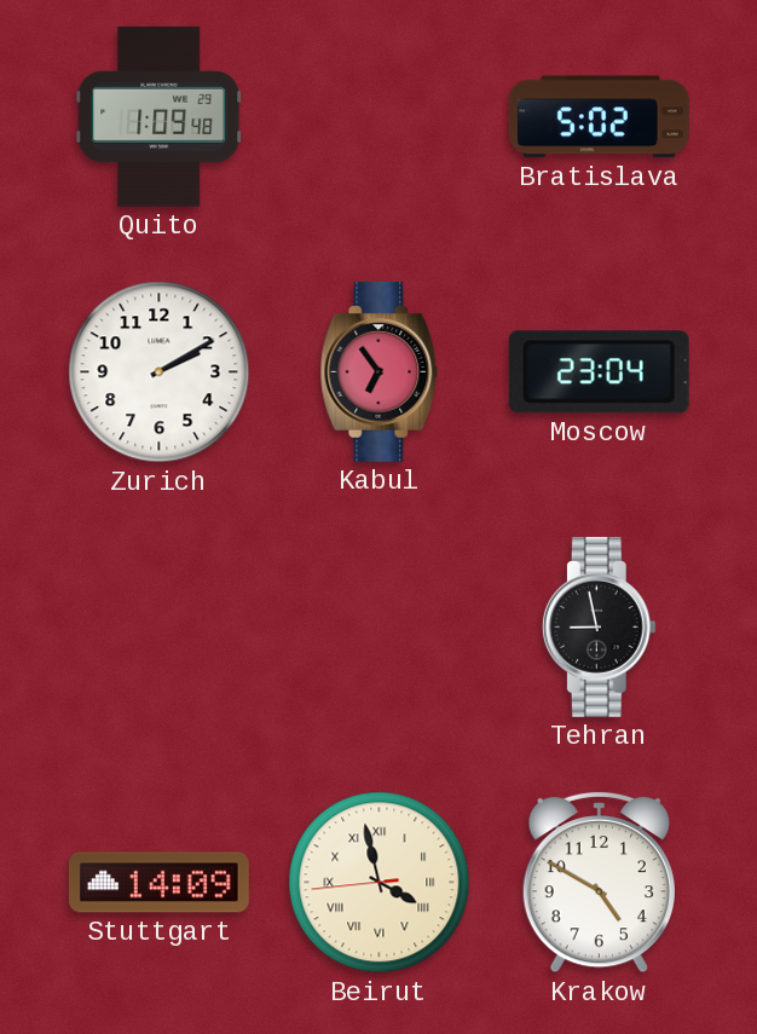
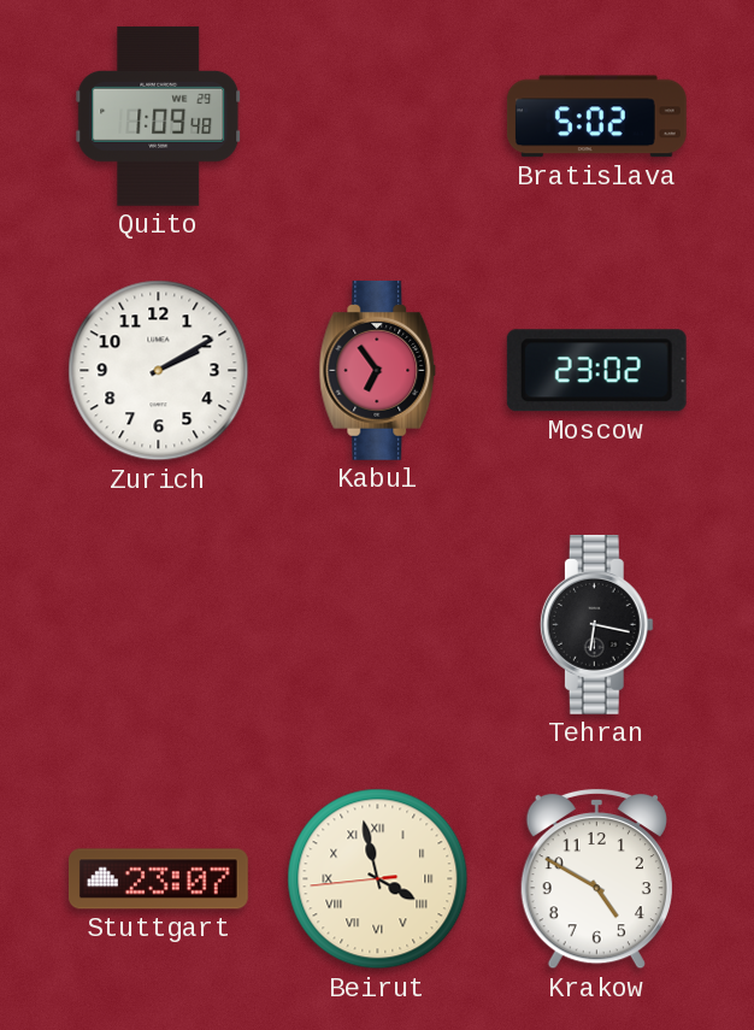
Moscow: 23:04 -> 23:02 (596, 371)
Tehran: 8:58 -> 6:17 (596, 624)
Stuttgart: 14:09 -> 23:07 (159, 879)
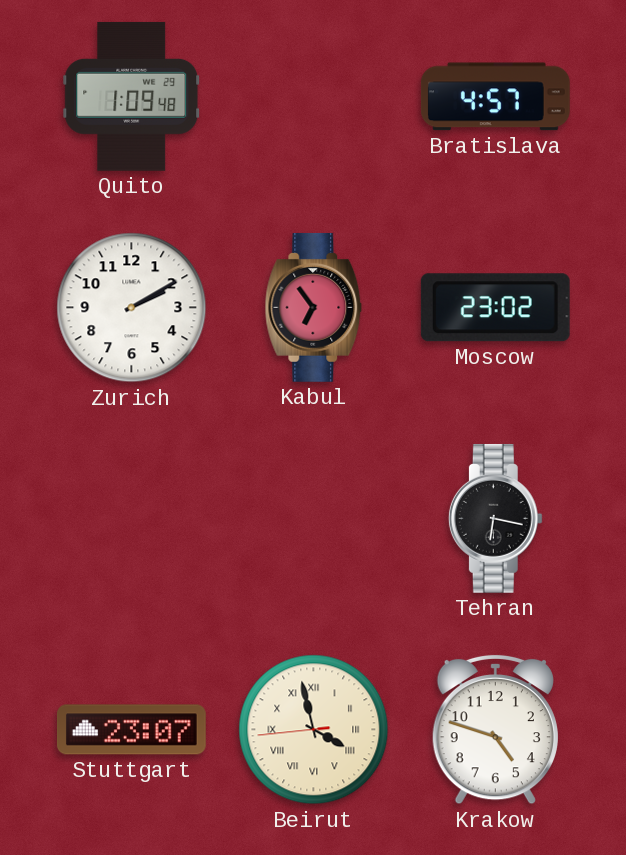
Bratislava: 5:02 -> 4:57 (495, 97)
Krakow: 4:50 -> 4:48 (495, 729)
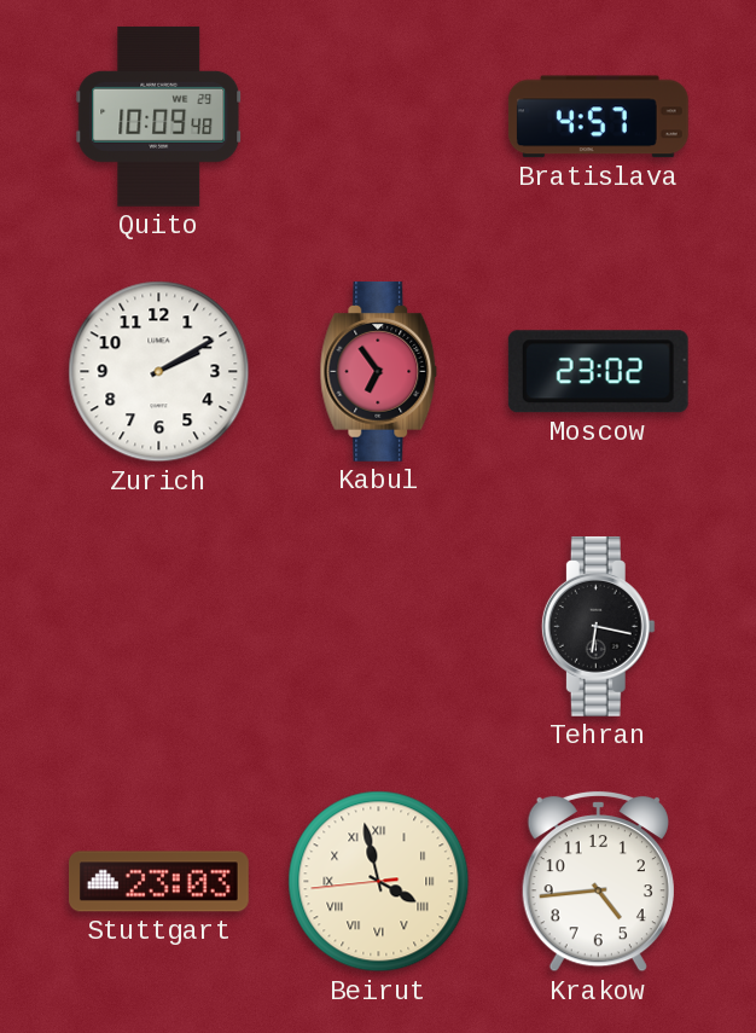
Quito: 1:09 -> 10:09 (159, 116)
Stuttgart: 23:07 -> 23:03 (159, 882)
Krakow: 4:48 -> 4:44 (598, 881)
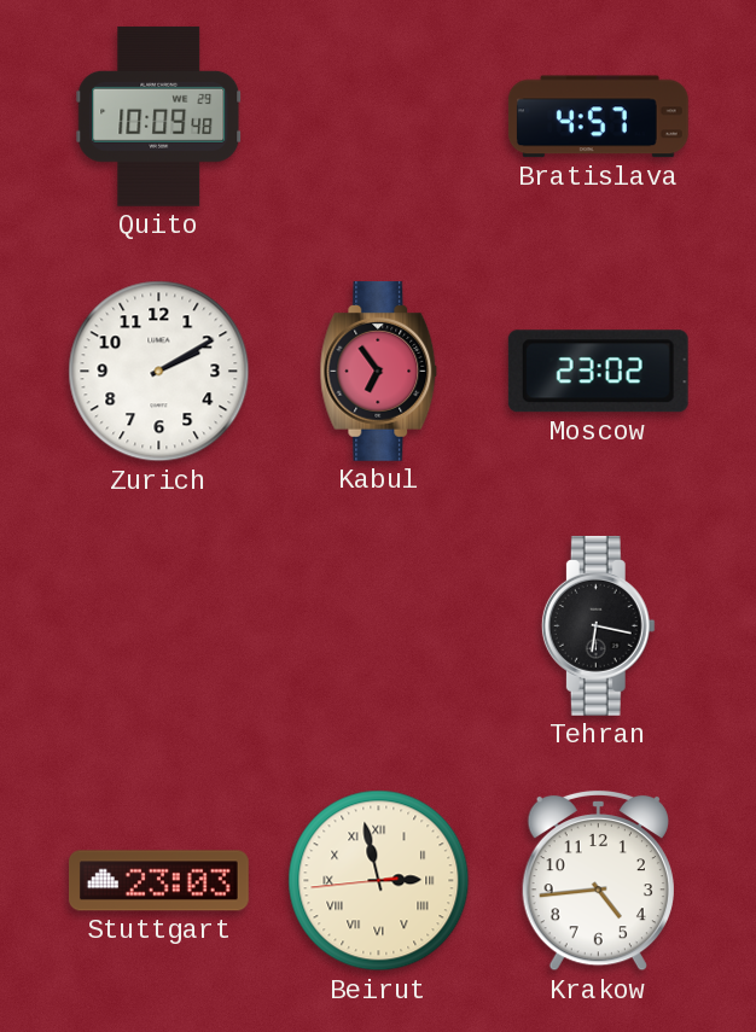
Beirut: 3:57 -> 2:57 (379, 881)
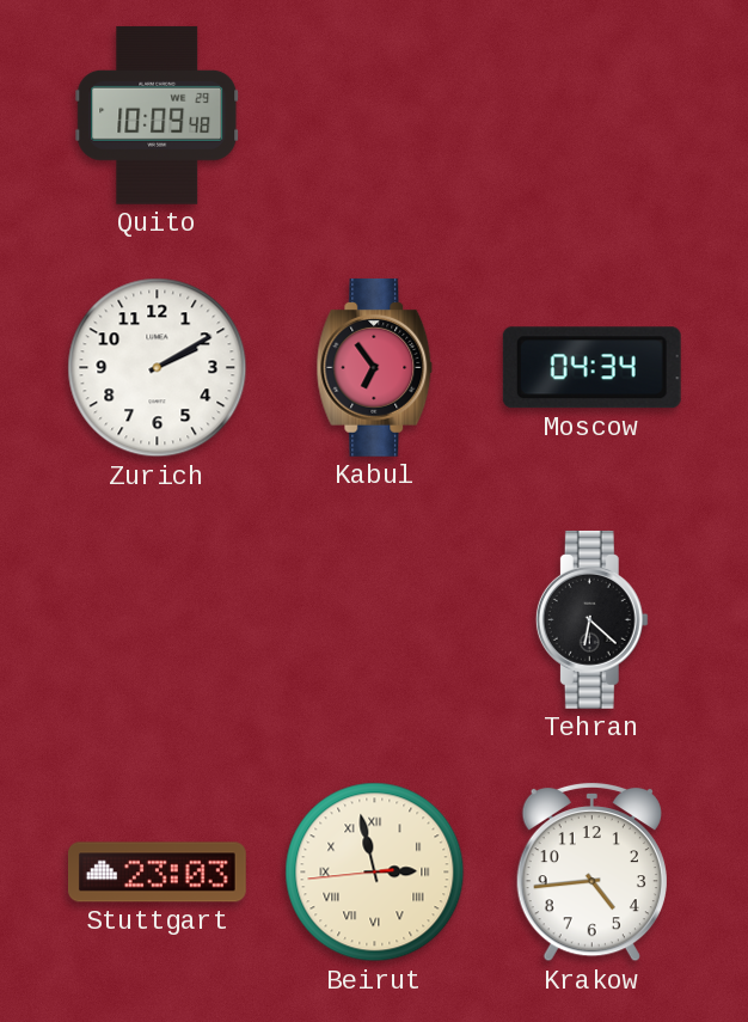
Bratislava: 4:57 -> none (598, 117)
Moscow: 23:02 -> 04:34 (591, 368)
Tehran: 6:17 -> 6:22 (591, 619)
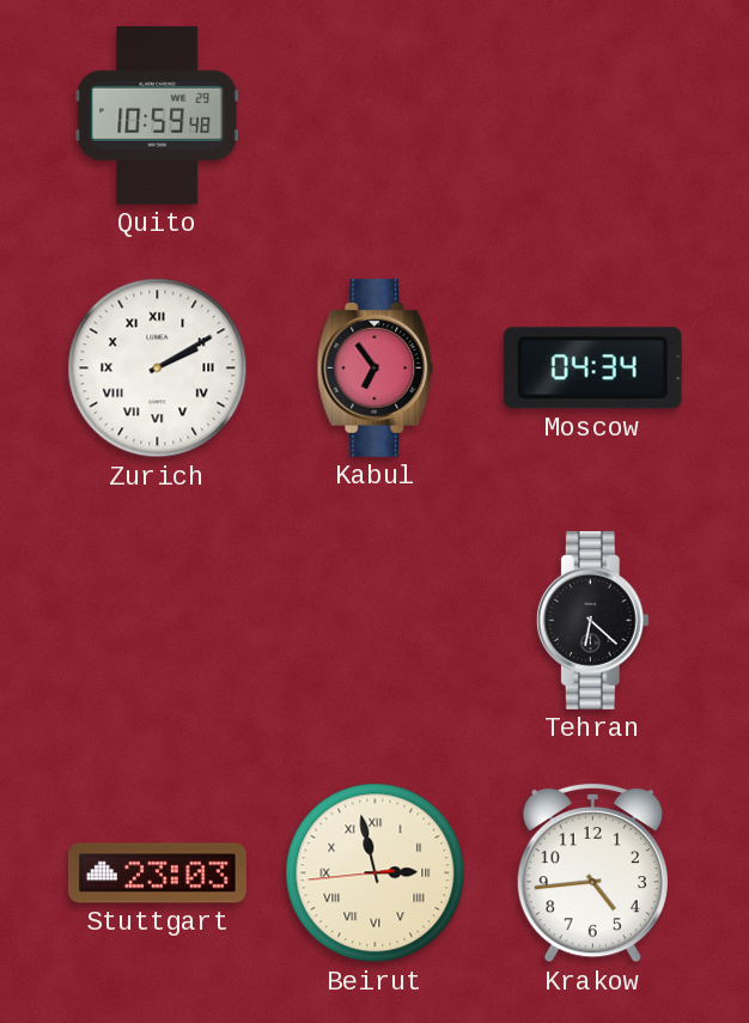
Quito: 10:09 -> 10:59 (158, 115)
Zurich numerals: Arabic -> Roman (158, 369)
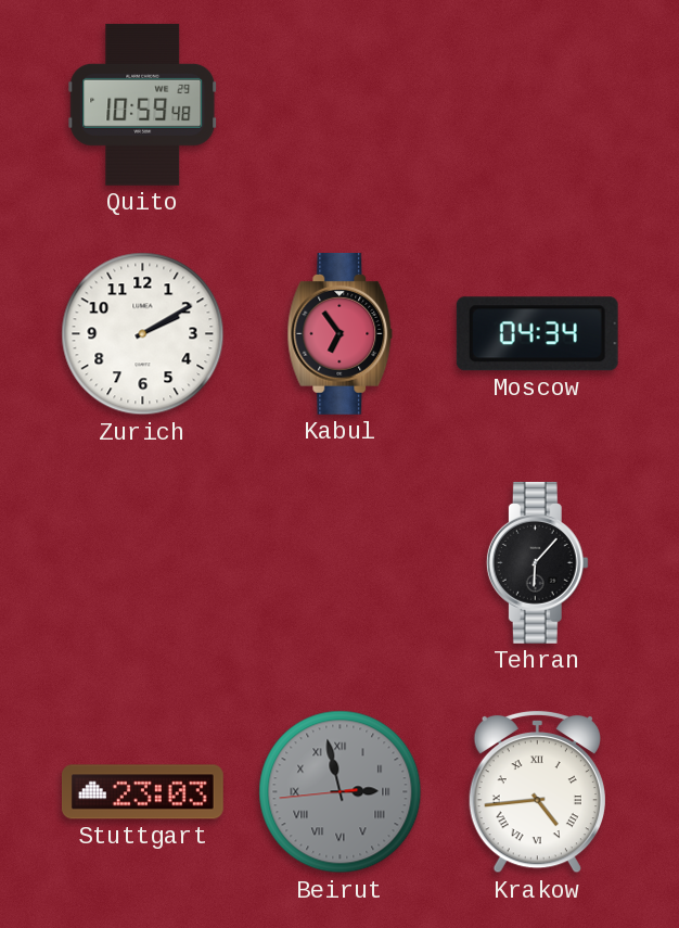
Zurich numerals: Roman -> Arabic (143, 334)
Tehran: 6:22 -> 6:07 (537, 562)
Beirut dial: cream -> grey (341, 792)
Krakow numerals: Arabic -> Roman (537, 791)
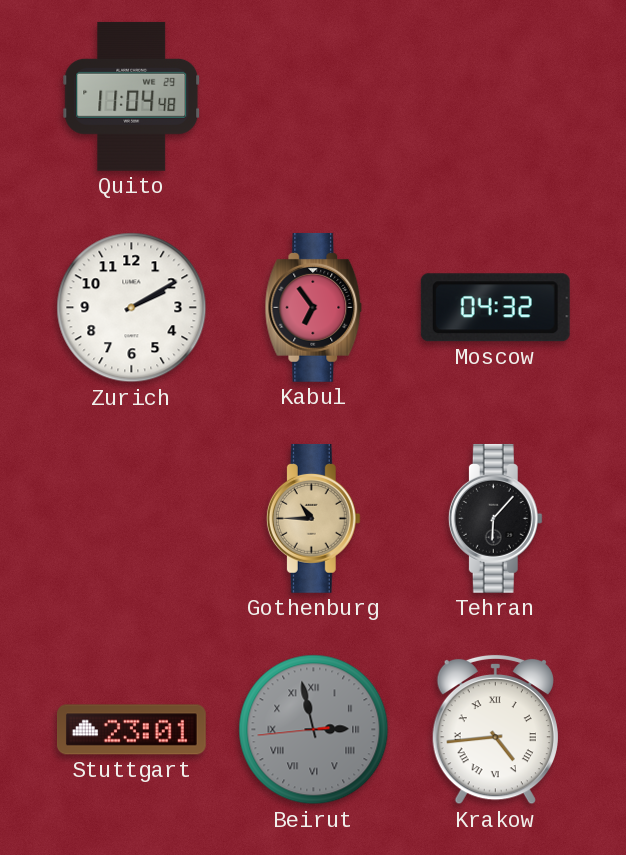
Quito: 10:59 -> 11:04 (132, 96)
Moscow: 04:34 -> 04:32 (495, 308)
Gothenburg: none -> 10:45 (313, 518)
Stuttgart: 23:03 -> 23:01 (132, 730)
